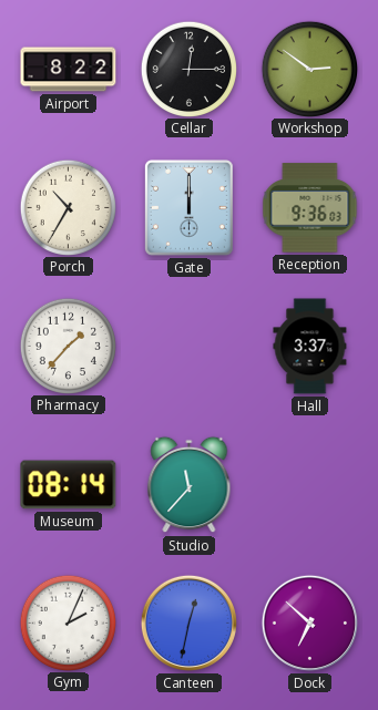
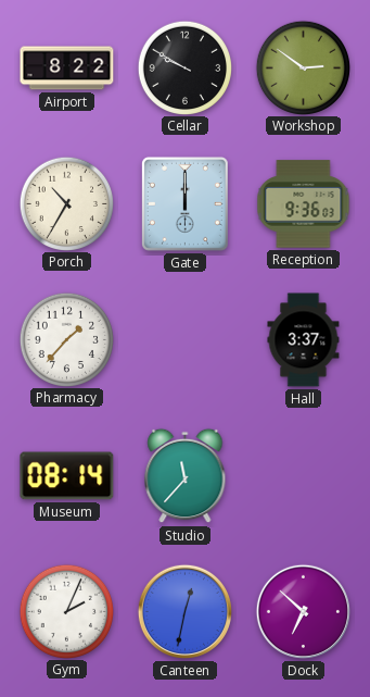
Cellar: 12:15 -> 9:50 (184, 67)
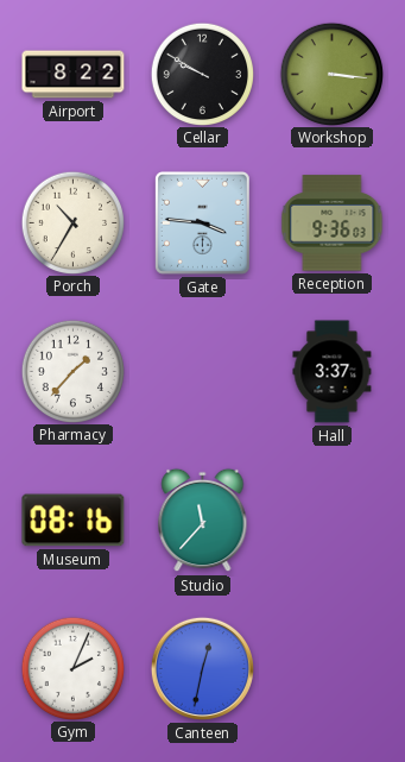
Workshop: 2:51 -> 3:16 (331, 74)
Gate: 12:00 -> 3:46 (202, 222)
Museum: 08:14 -> 08:16 (74, 521)
Dock: 6:52 -> none (303, 611)
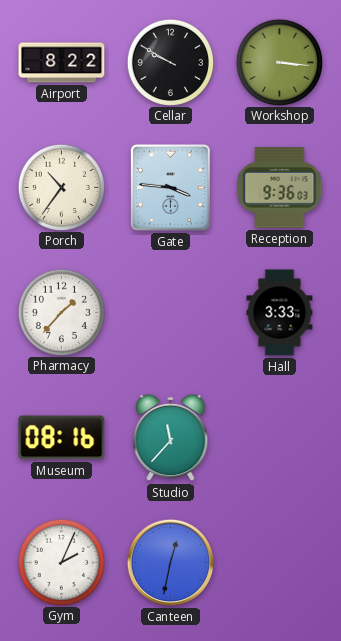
Porch: 10:35 -> 10:36 (61, 187)
Hall: 3:37 -> 3:33 (280, 313)
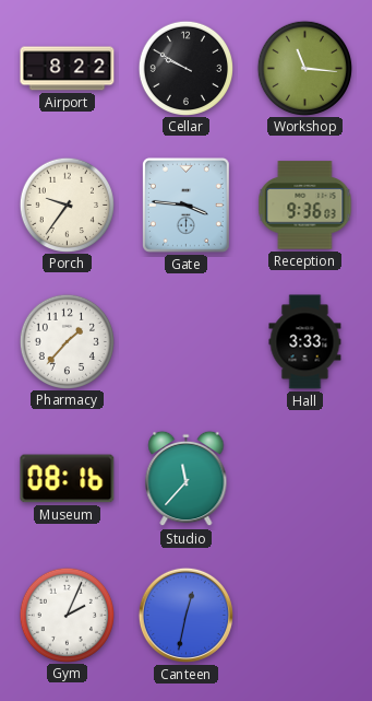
Workshop: 3:16 -> 11:16 (304, 68)
Porch: 10:36 -> 9:36 (67, 205)
